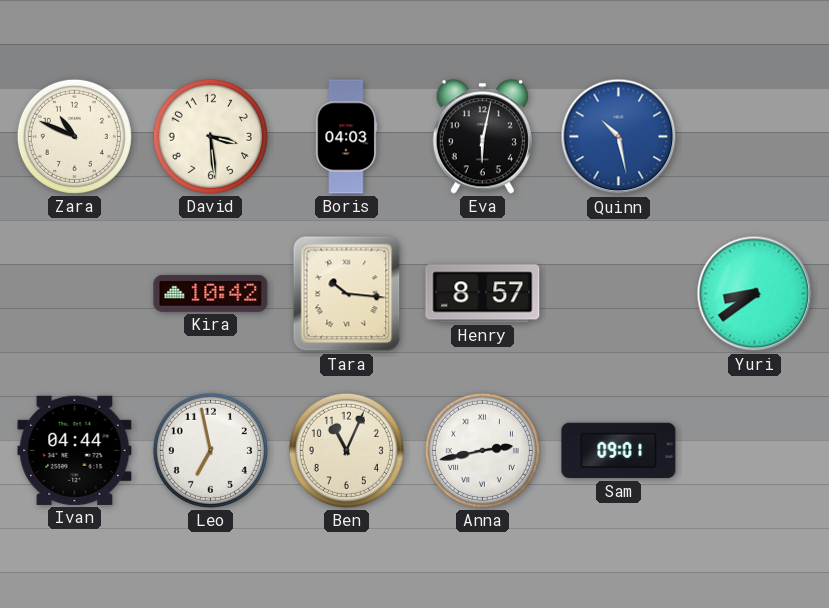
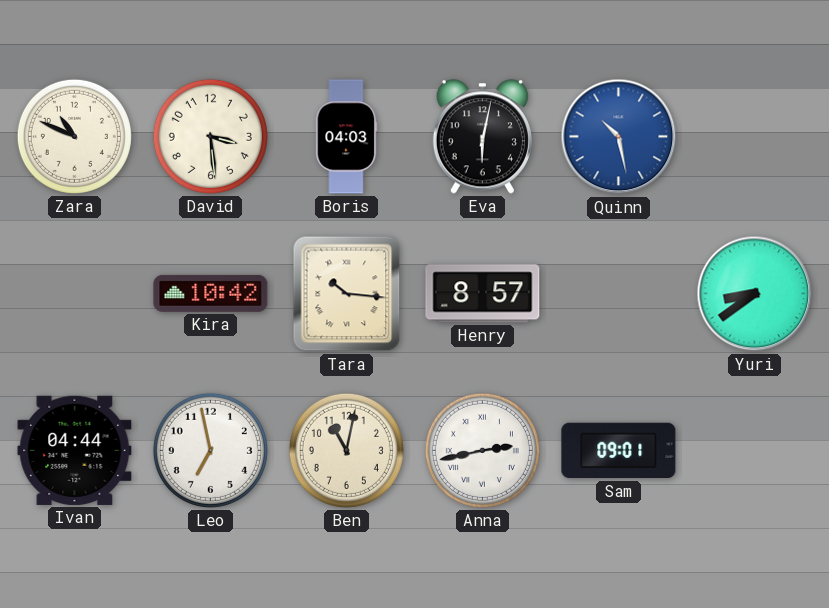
Ben: 11:04 -> 11:02 (346, 450)
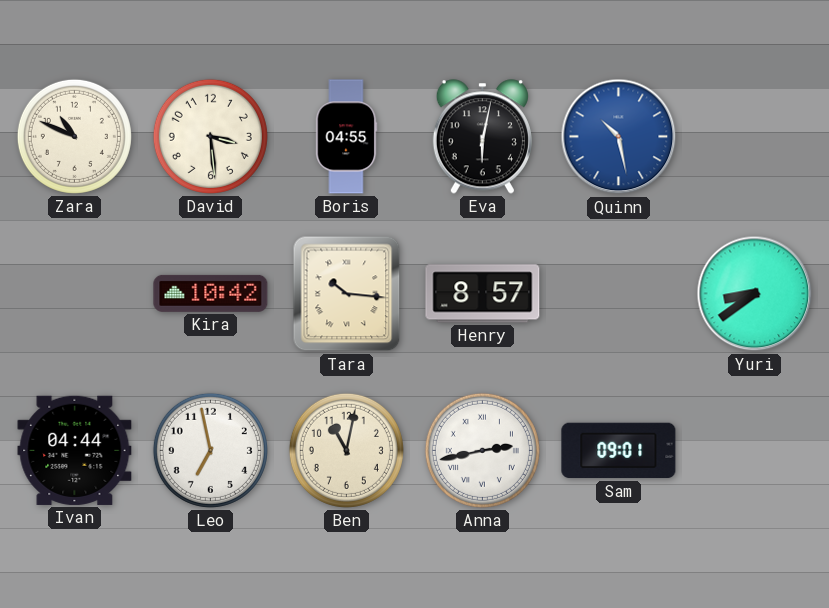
Boris: 04:03 -> 04:55 (347, 137)
